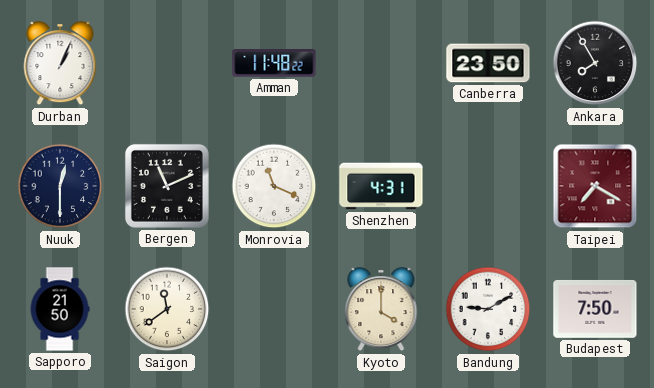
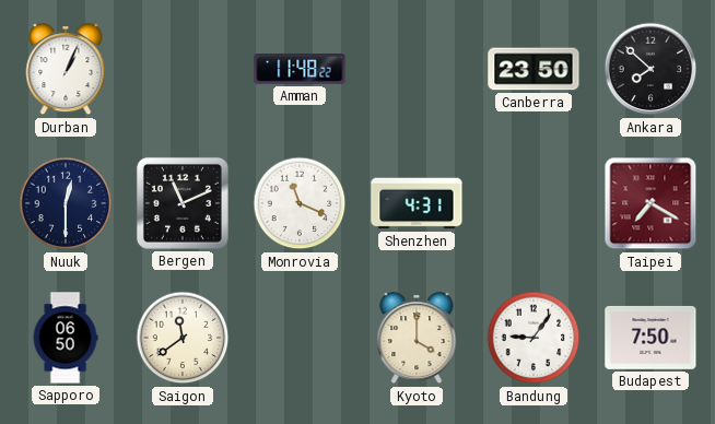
Ankara: 7:55 -> 7:52 (650, 69)
Sapporo: 21:50 -> 06:50 (66, 338)
Bandung: 9:10 -> 9:06 (534, 338)
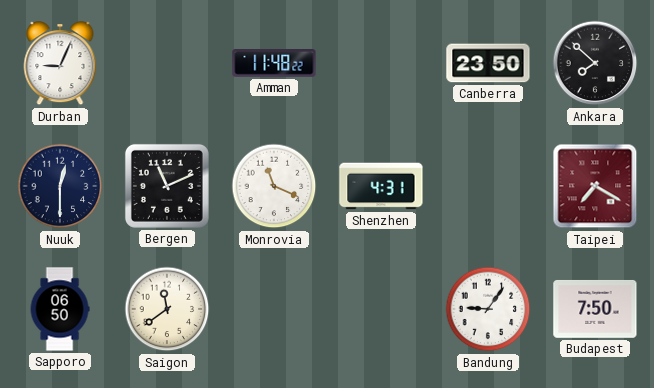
Durban: 1:04 -> 9:04 (60, 64)
Kyoto: 4:00 -> none (417, 339)
